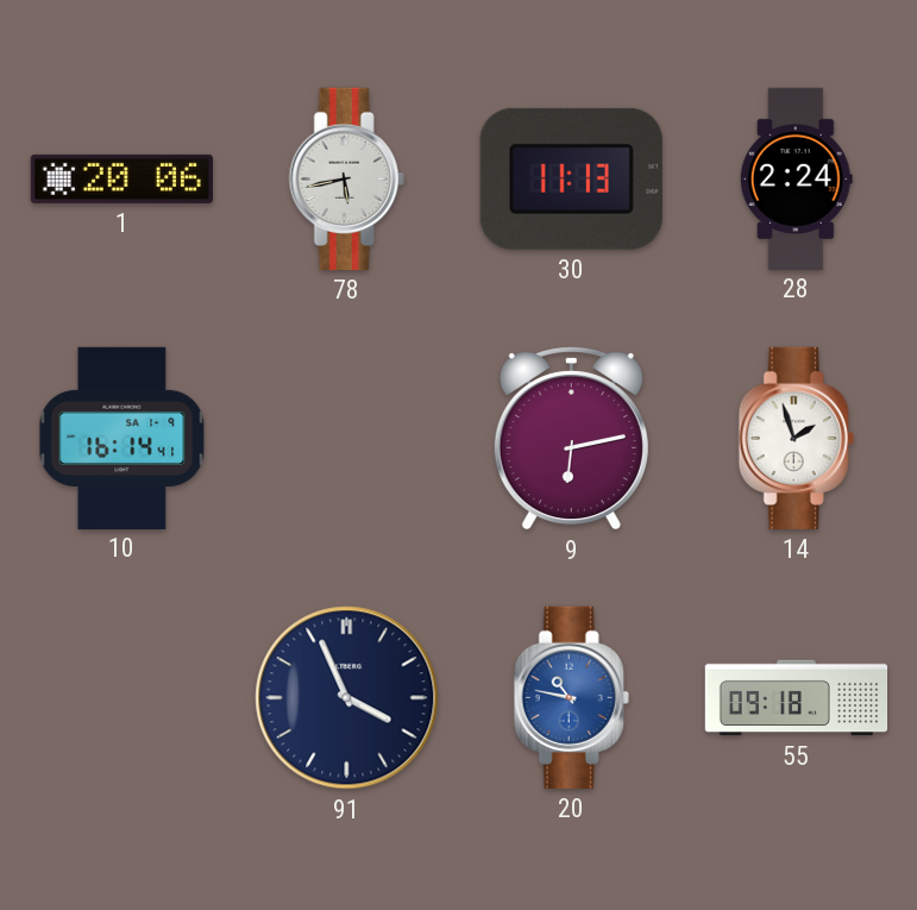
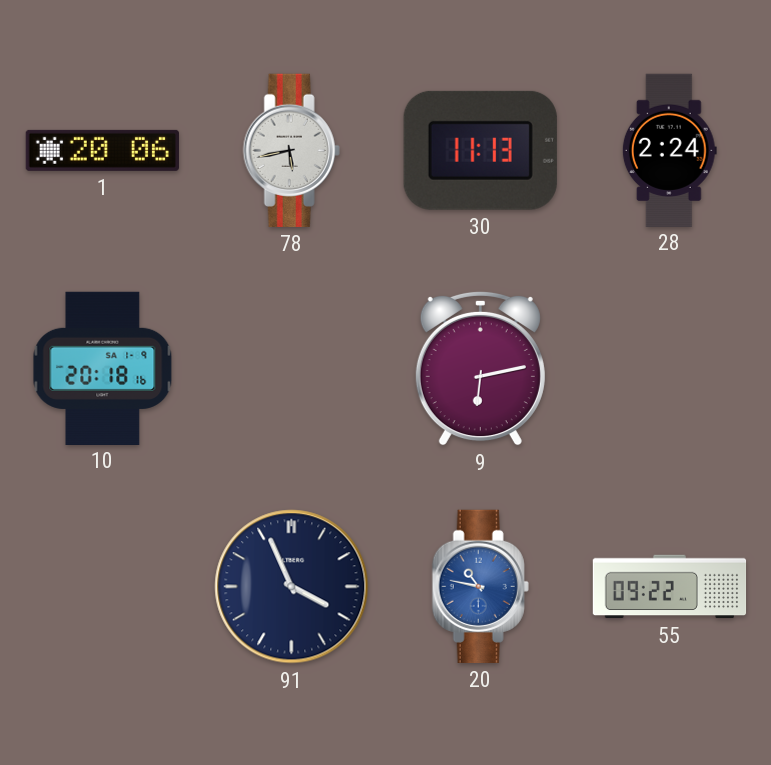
10: 16:14 -> 20:18 (103, 368)
14: 1:57 -> none (796, 438)
55: 09:18 -> 09:22 (670, 587)
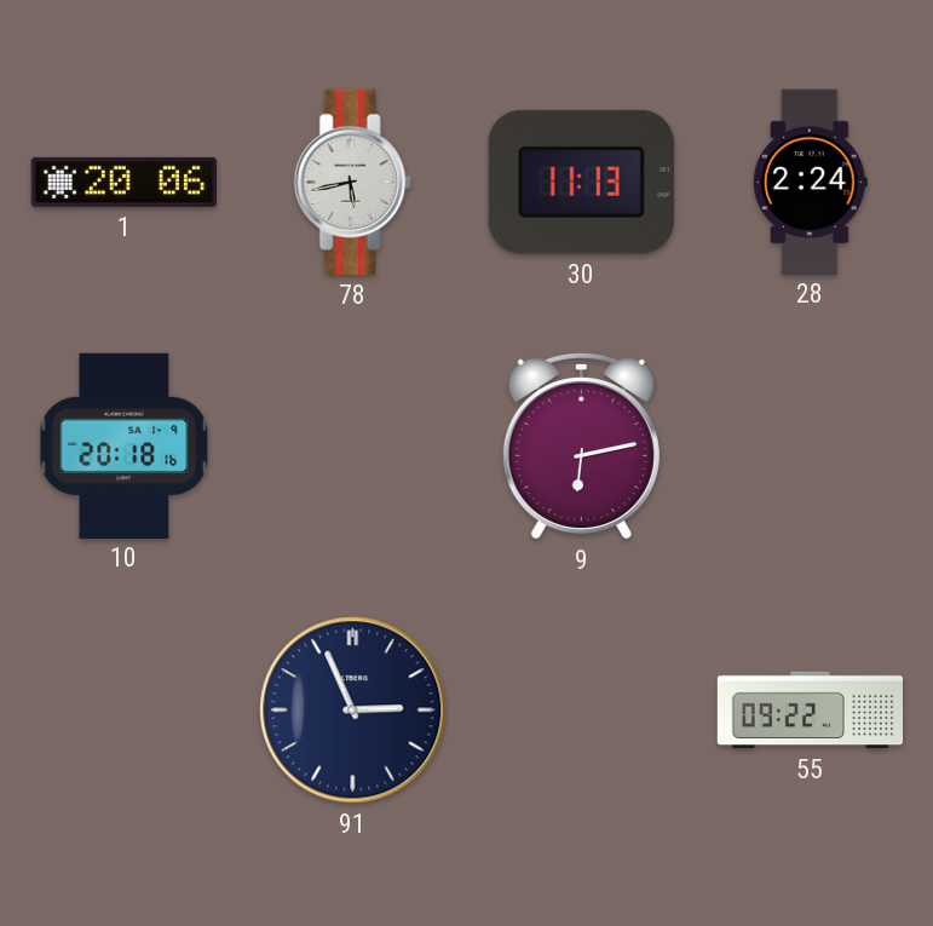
91: 3:56 -> 2:56 (353, 711)
20: 10:47 -> none (480, 586)
